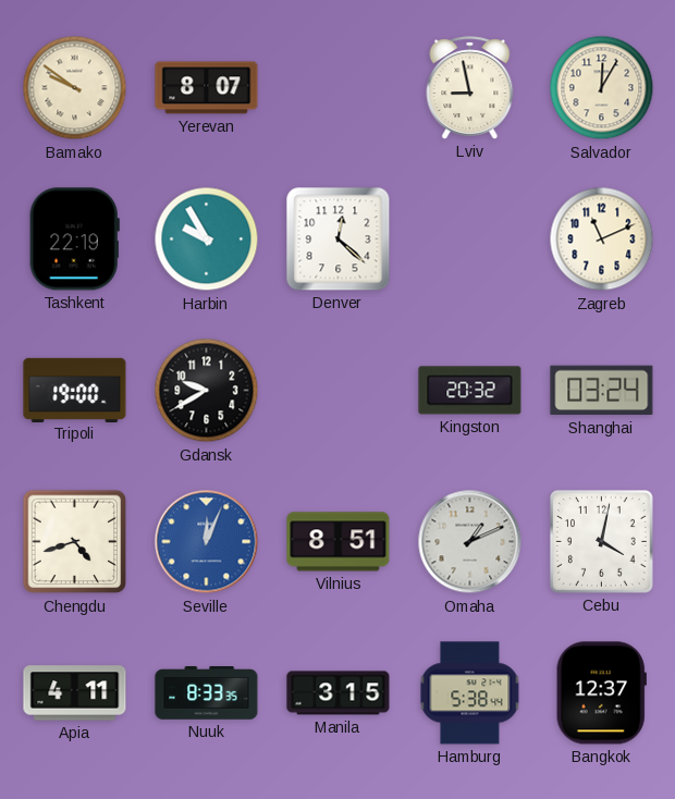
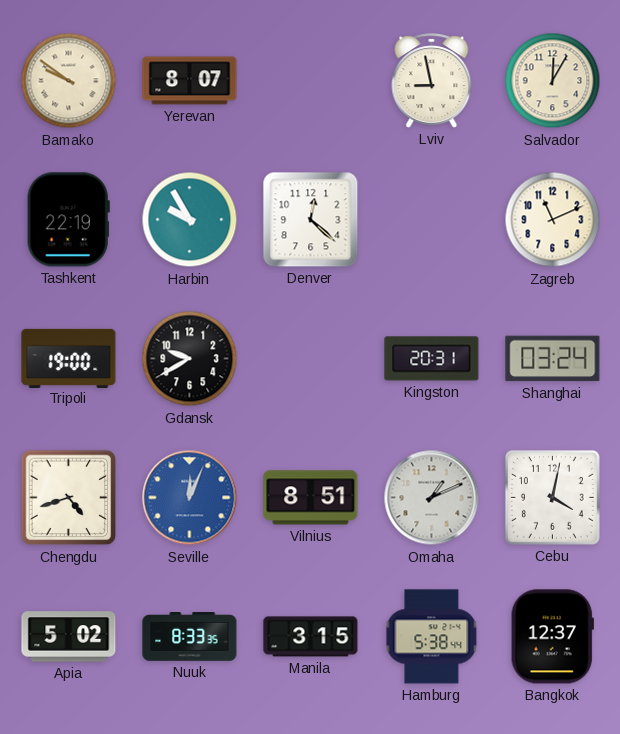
Kingston: 20:32 -> 20:31 (432, 359)
Apia: 4:11 -> 5:02 (69, 637)
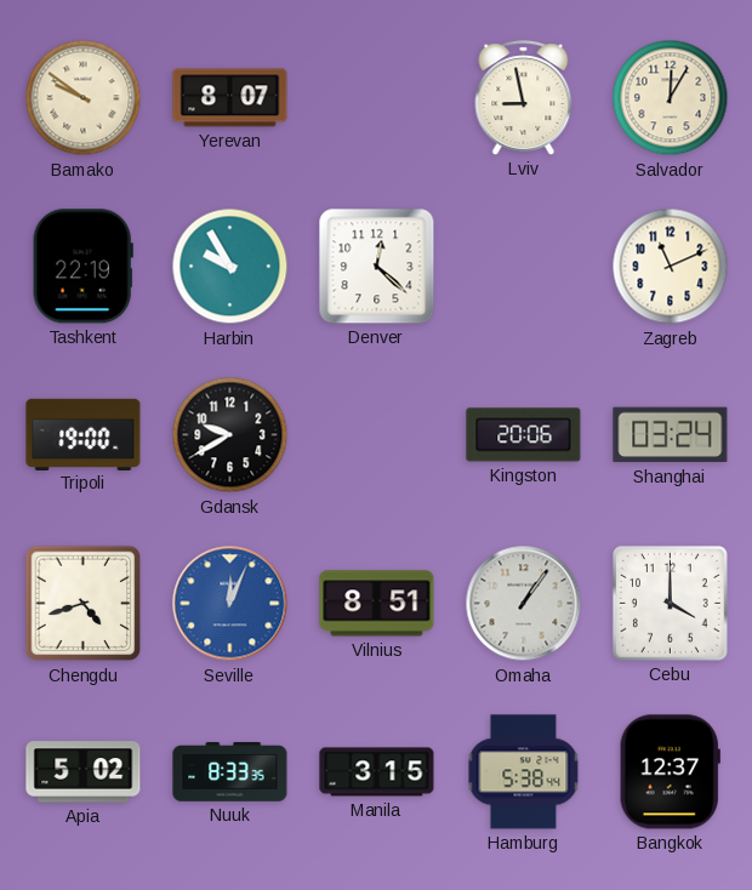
Kingston: 20:31 -> 20:06 (524, 435)
Omaha: 1:11 -> 1:06 (524, 604)
Cebu: 4:02 -> 4:00 (670, 603)
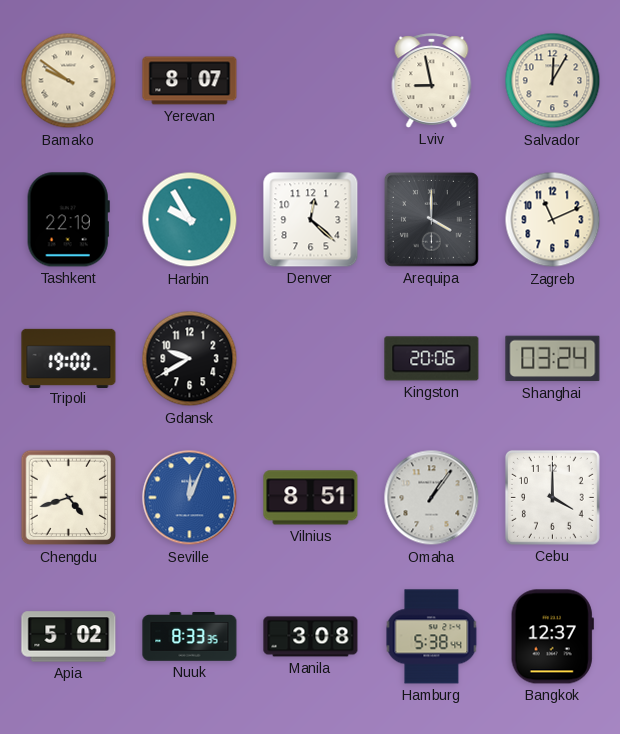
Arequipa: none -> 4:00 (431, 219)
Manila: 3:15 -> 3:08 (311, 637)
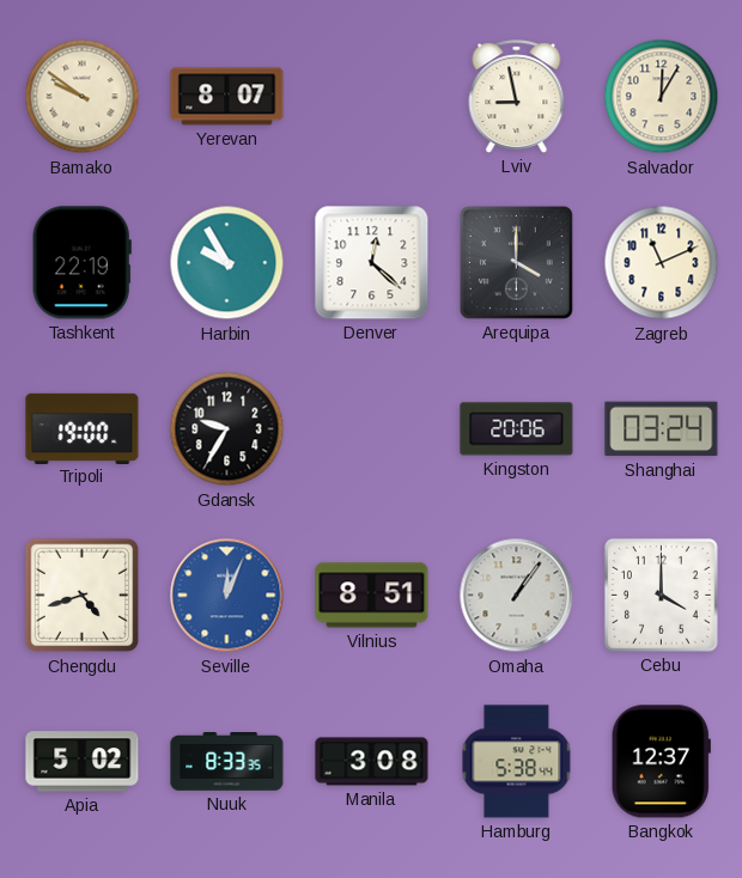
Gdansk: 9:40 -> 9:35 (227, 429)
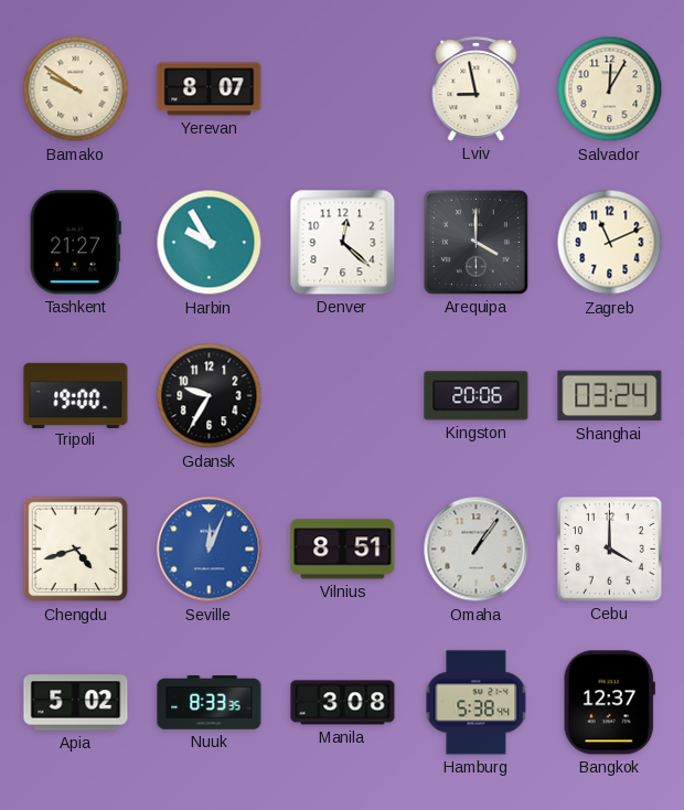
Tashkent: 22:19 -> 21:27 (75, 243)
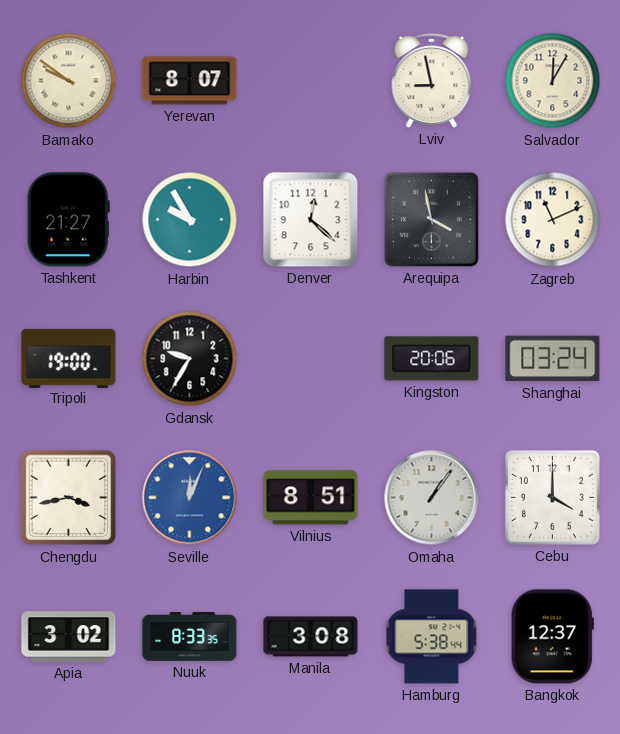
Arequipa: 4:00 -> 3:58 (431, 219)
Chengdu: 4:42 -> 3:43 (69, 498)
Apia: 5:02 -> 3:02 (69, 637)
